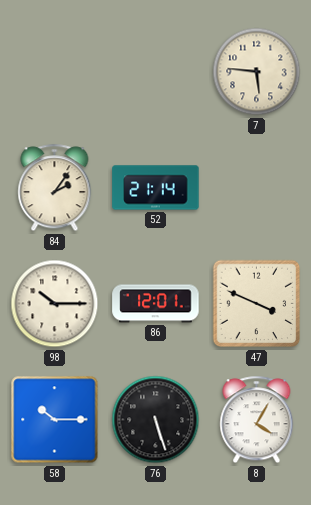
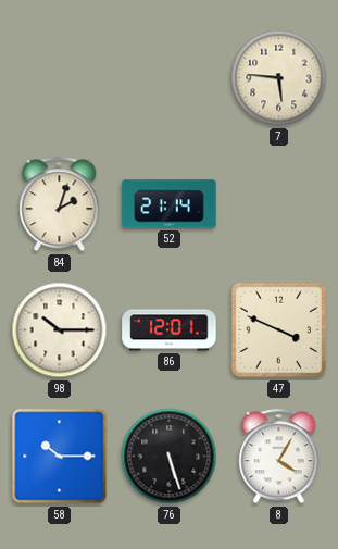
84: 2:06 -> 2:03 (60, 204)
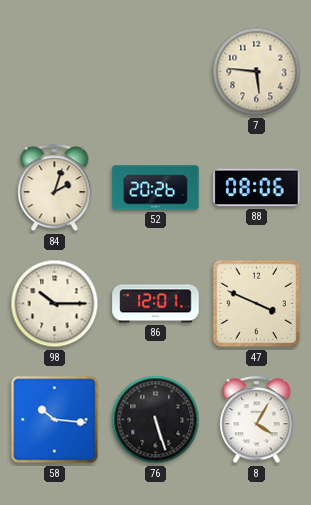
52: 21:14 -> 20:26 (156, 188)
88: none -> 08:06 (257, 188)
58: 10:15 -> 10:16 (55, 420)
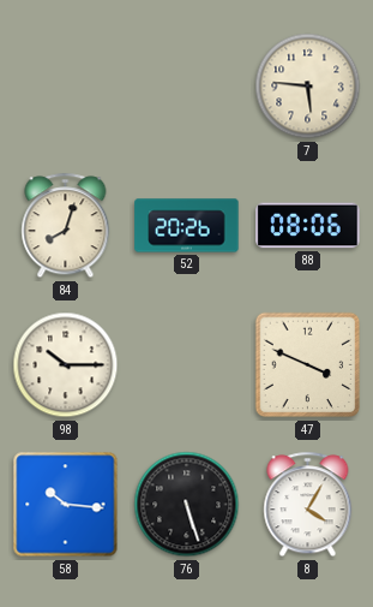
84: 2:03 -> 8:03 (66, 226)
86: 12:01 -> none (156, 304)
